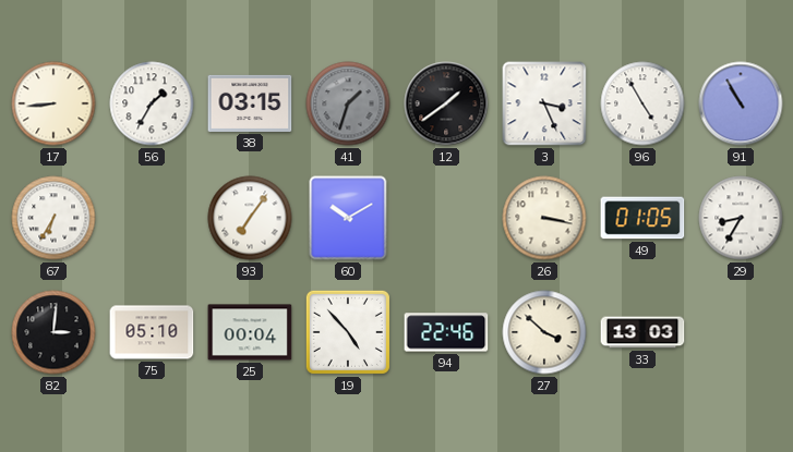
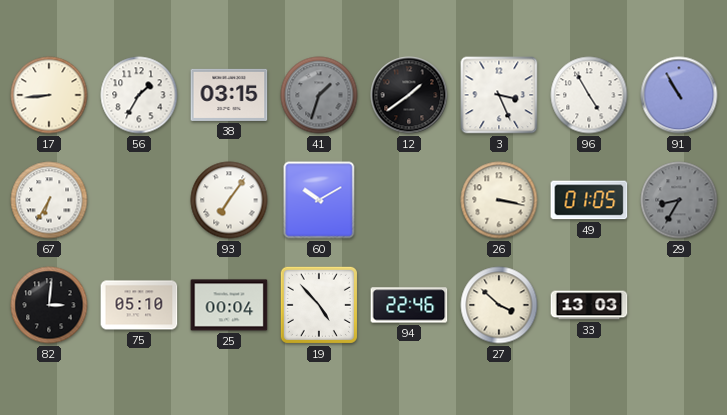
29 dial: white -> grey (679, 200)
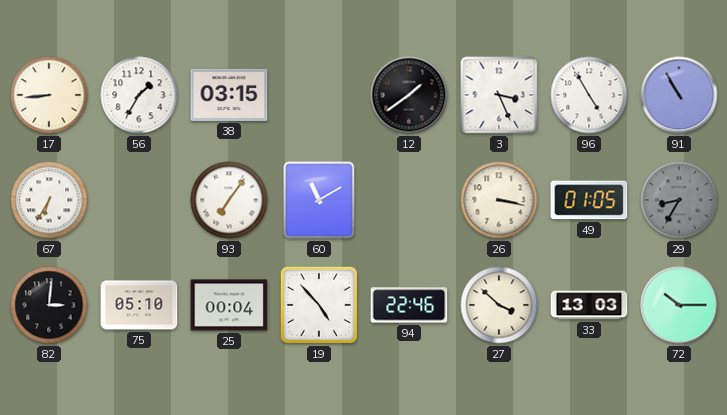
41: 1:33 -> none (319, 95)
60: 10:10 -> 11:10 (319, 200)
72: none -> 10:15 (679, 305)
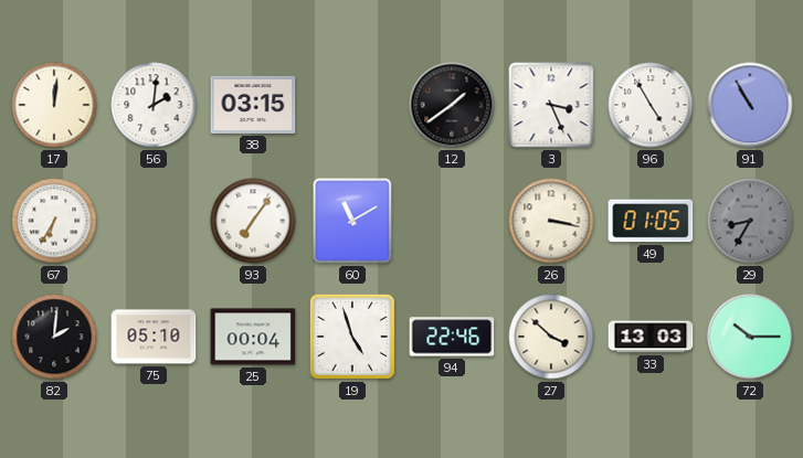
17: 8:44 -> 12:01 (54, 105)
56: 1:35 -> 2:01 (154, 105)
82: 3:01 -> 2:01 (54, 337)
19: 4:53 -> 4:57 (352, 337)
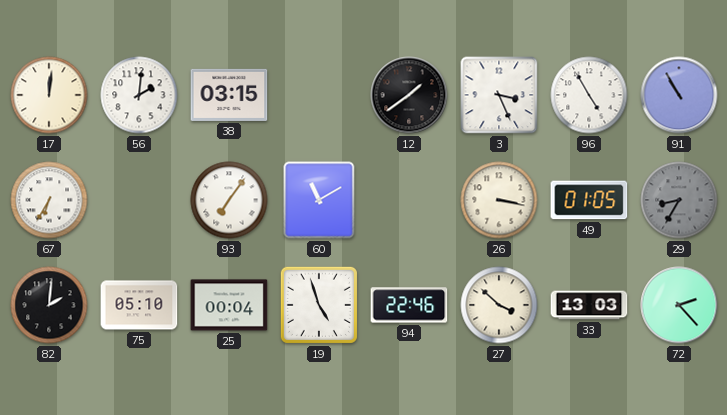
72: 10:15 -> 2:23 (679, 305)
